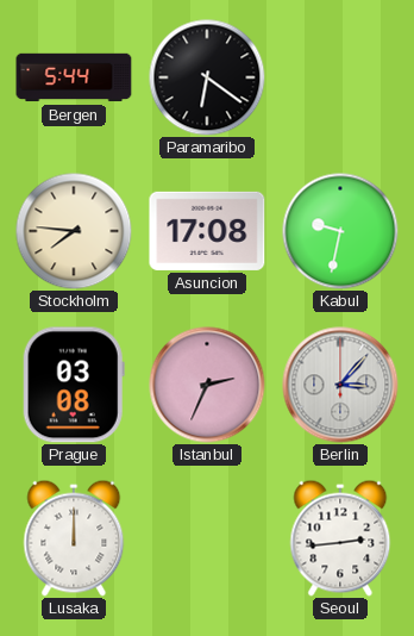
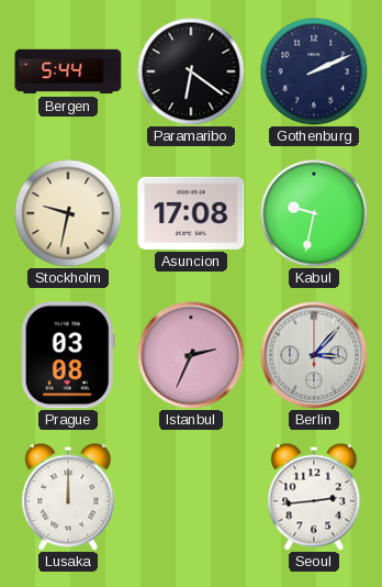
Gothenburg: none -> 2:11 (314, 71)
Stockholm: 7:46 -> 9:32 (68, 213)
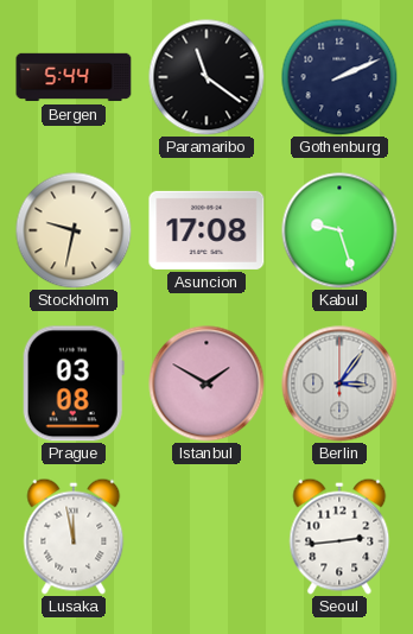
Paramaribo: 6:21 -> 11:21 (206, 77)
Kabul: 9:32 -> 9:27 (339, 230)
Istanbul: 2:34 -> 1:50 (206, 383)
Berlin: 3:07 -> 3:06 (339, 383)
Lusaka: 12:00 -> 11:58 (74, 537)
